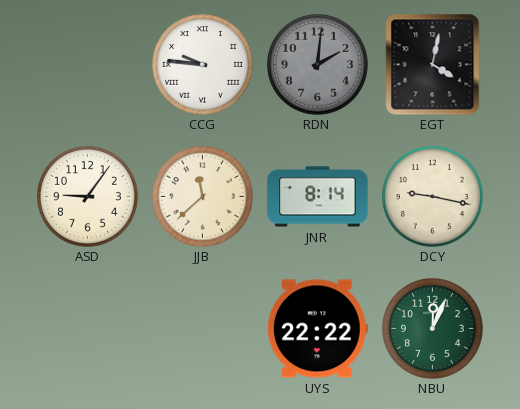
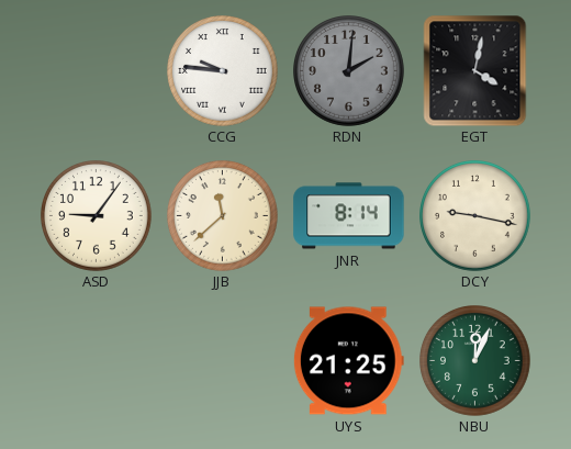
UYS: 22:22 -> 21:25 (348, 361)
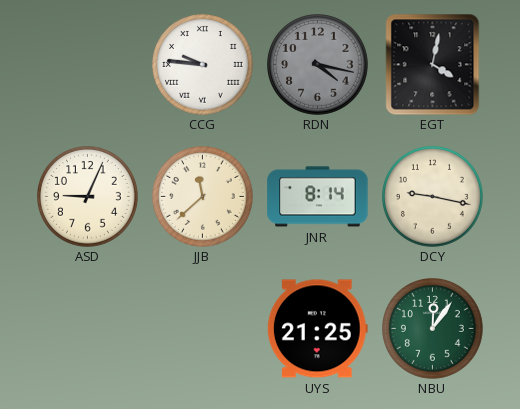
RDN: 2:01 -> 4:17 (318, 65)
ASD: 9:06 -> 9:04 (88, 197)
NBU: 12:04 -> 12:06 (433, 329)
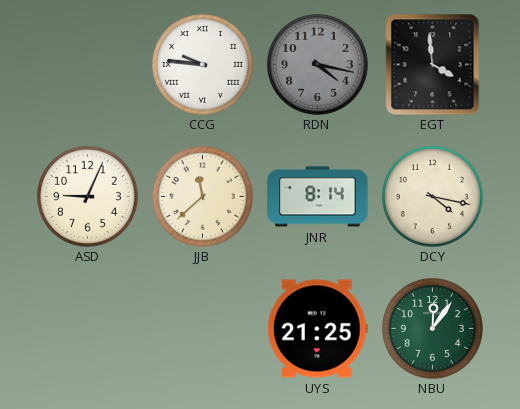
EGT: 4:02 -> 3:59 (433, 64)
DCY: 9:17 -> 4:17 (433, 197)
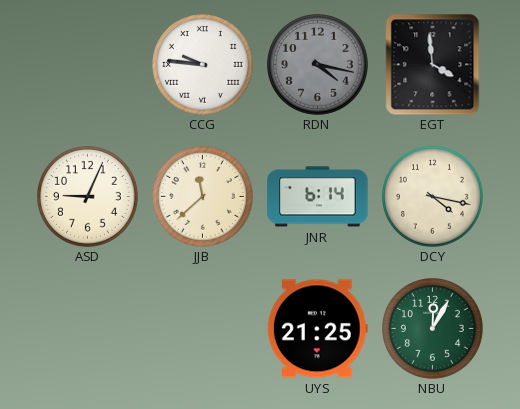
JNR: 8:14 -> 6:14 (318, 197)
NBU: 12:06 -> 12:05 (433, 329)
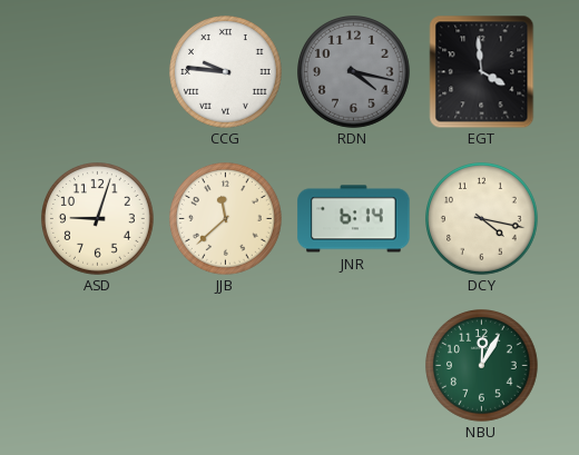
ASD: 9:04 -> 9:03 (98, 219)
UYS: 21:25 -> none (317, 329)
